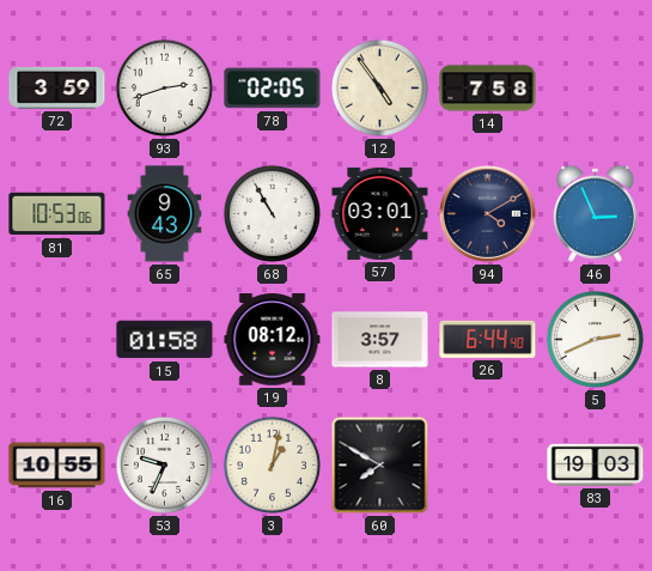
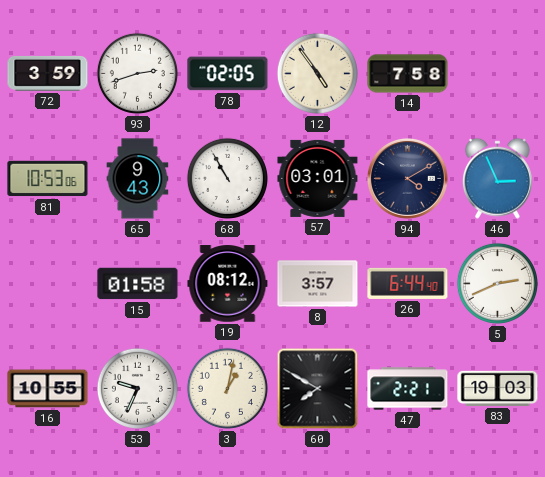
47: none -> 2:21 (408, 389)
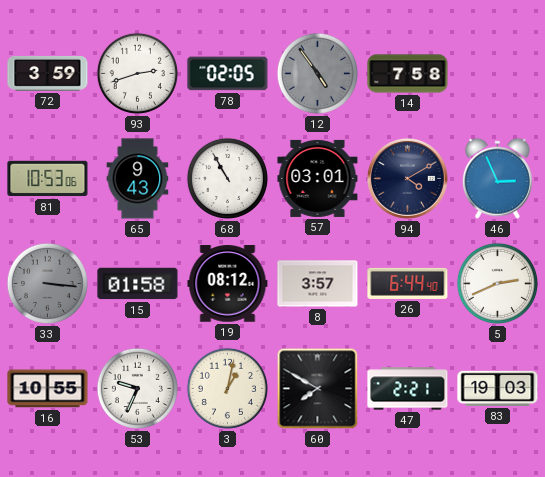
12 dial: cream -> grey (317, 73)
33: none -> 3:16 (47, 283)
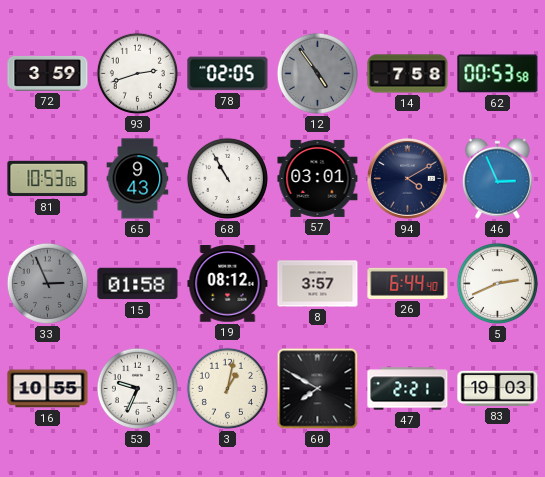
62: none -> 00:53 (498, 74)
33: 3:16 -> 2:56 (47, 283)
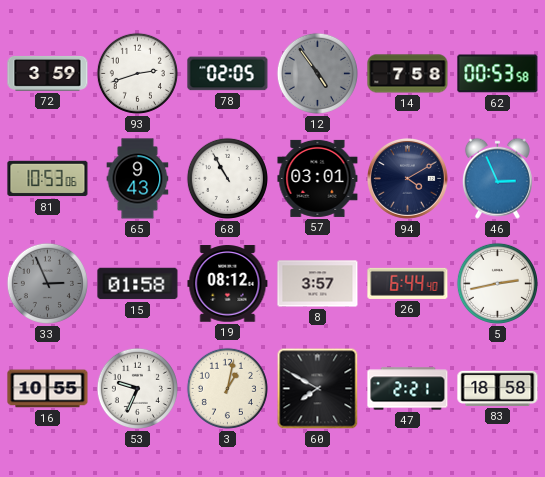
5: 2:41 -> 2:43 (497, 283)
83: 19:03 -> 18:58 (498, 388)
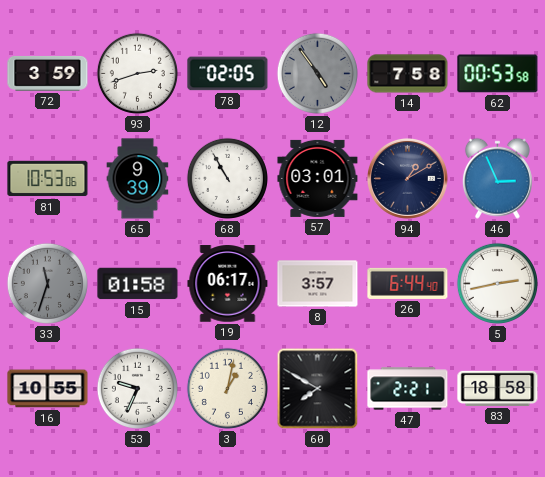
65: 9:43 -> 9:39 (138, 179)
94: 4:10 -> 1:10 (407, 178)
33: 2:56 -> 11:33 (47, 283)
19: 08:12 -> 06:17 (228, 284)
